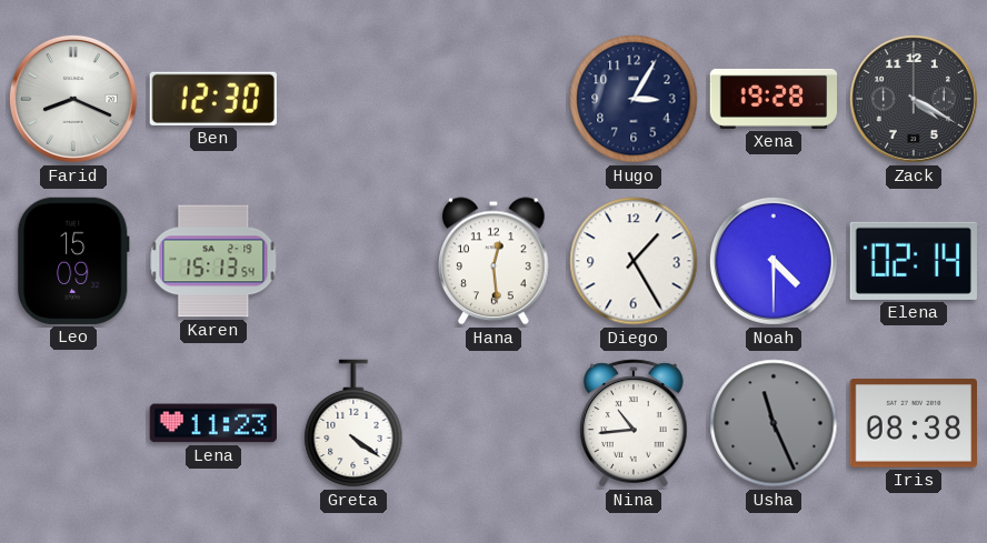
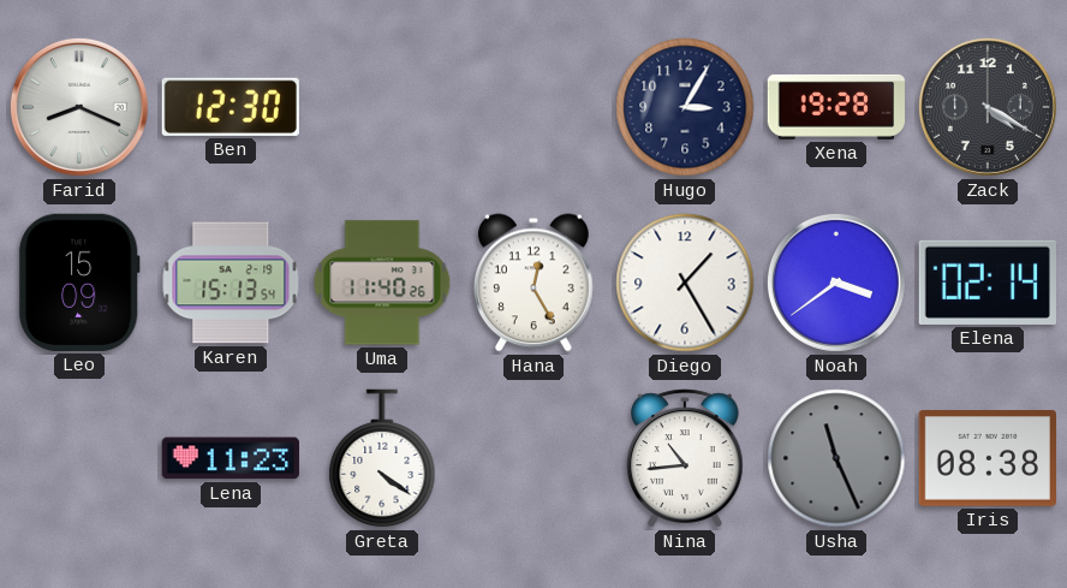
Uma: none -> 11:40 (382, 283)
Hana: 12:29 -> 12:25 (535, 283)
Noah: 4:30 -> 3:39 (836, 283)
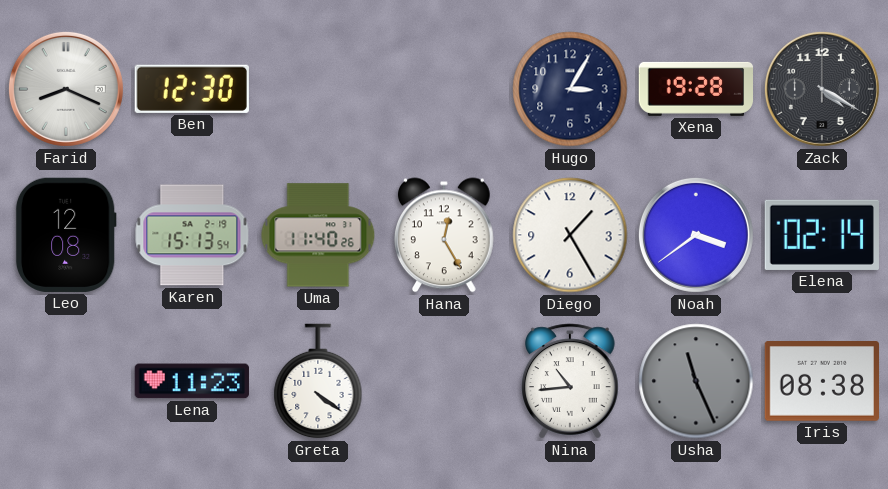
Leo: 15:09 -> 12:08 (66, 235)
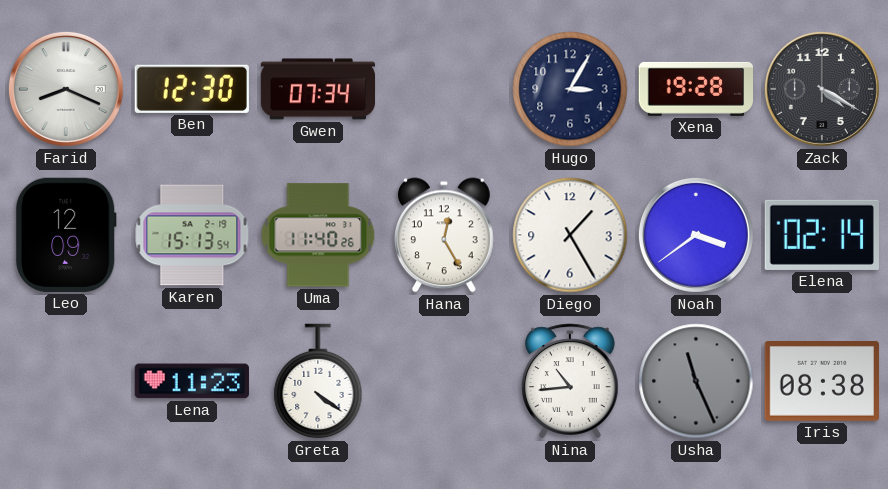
Gwen: none -> 07:34 (318, 89)
Leo: 12:08 -> 12:09 (66, 235)
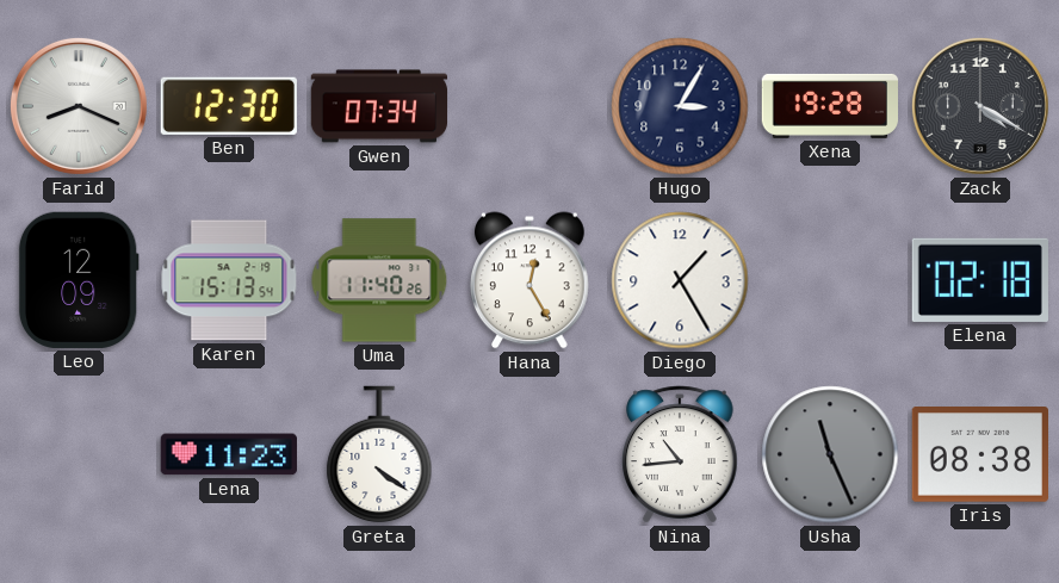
Noah: 3:39 -> none (696, 235)
Elena: 02:14 -> 02:18 (980, 280)
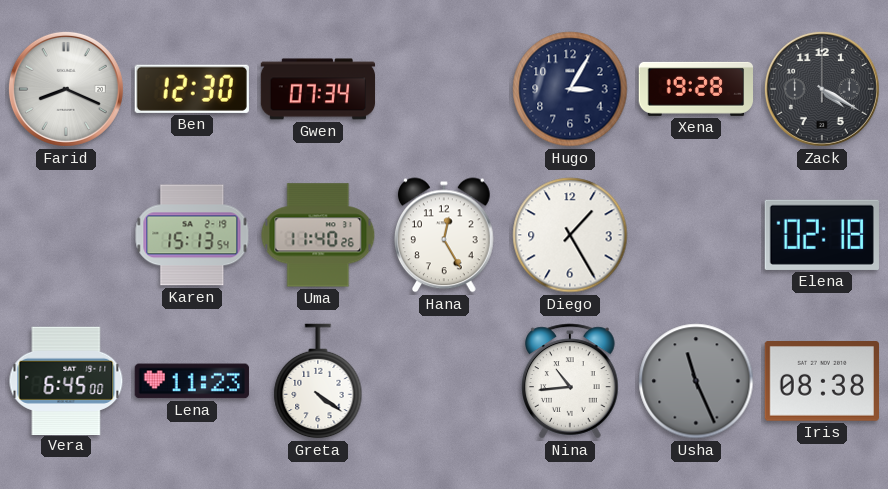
Leo: 12:09 -> none (79, 280)
Vera: none -> 6:45 (66, 380)
